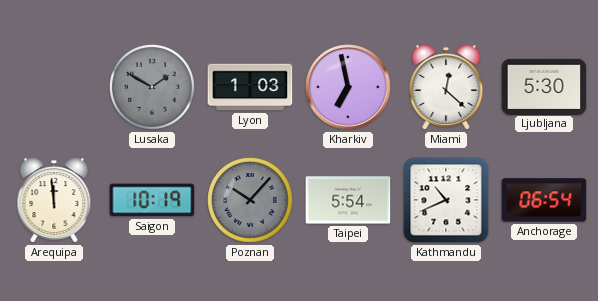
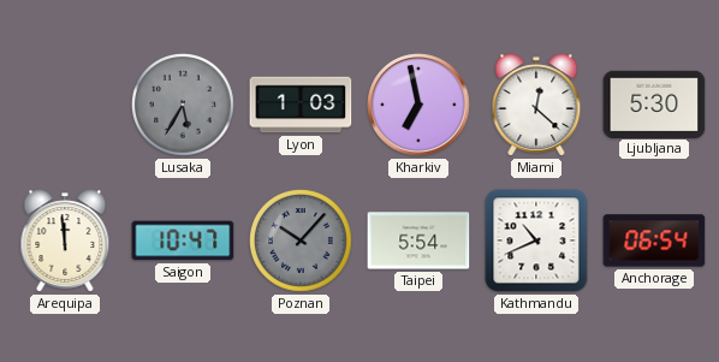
Lusaka: 1:50 -> 5:35 (184, 106)
Saigon: 10:19 -> 10:47 (183, 241)
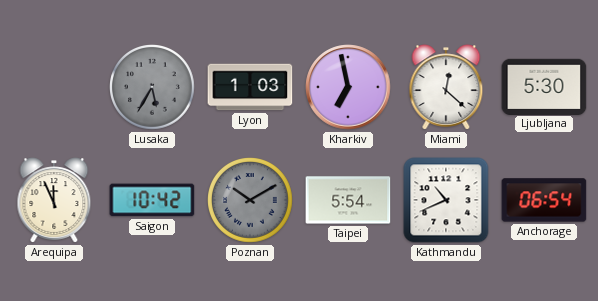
Arequipa: 11:59 -> 11:56 (54, 200)
Saigon: 10:47 -> 10:42 (152, 200)
Poznan: 10:07 -> 10:10 (251, 201)
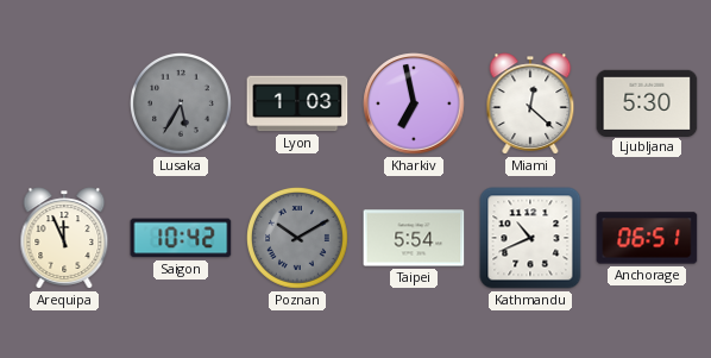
Anchorage: 06:54 -> 06:51 (647, 238)
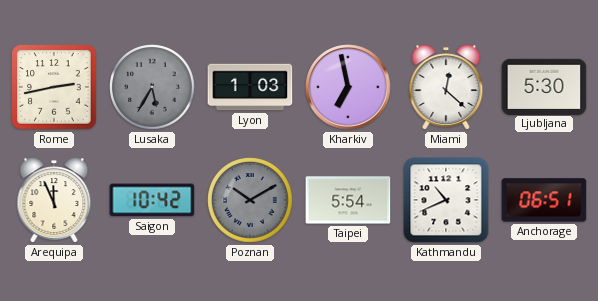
Rome: none -> 2:43 (54, 87)
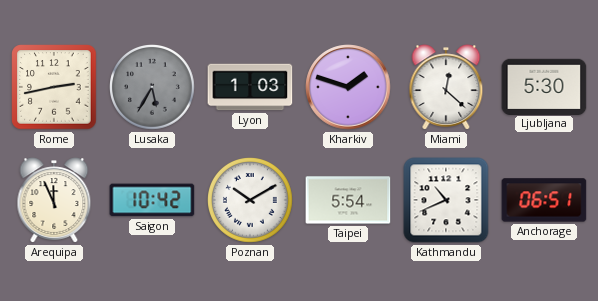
Kharkiv: 6:58 -> 1:48 (348, 87)
Poznan dial: grey -> white (251, 201)
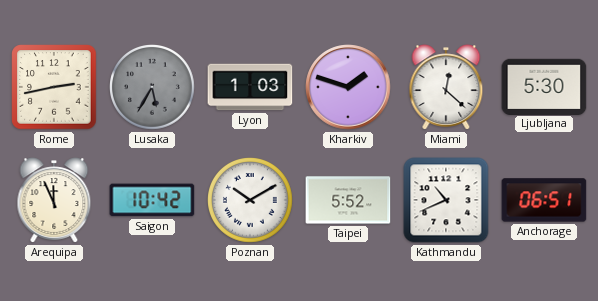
Taipei: 5:54 -> 5:52 (348, 200)
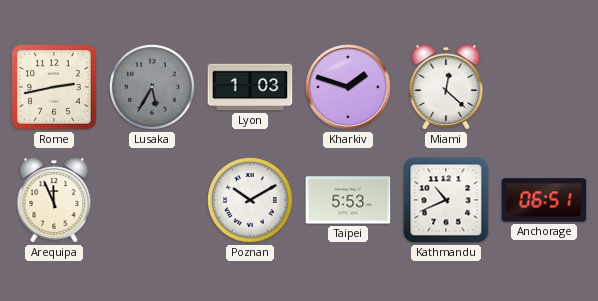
Ljubljana: 5:30 -> none (544, 86)
Saigon: 10:42 -> none (152, 200)
Taipei: 5:52 -> 5:53 (348, 200)
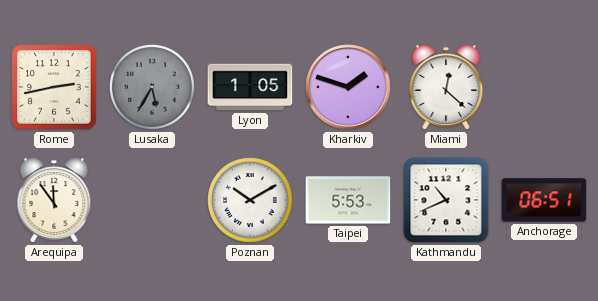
Lyon: 1:03 -> 1:05 (250, 87)
Arequipa: 11:56 -> 11:54 (54, 200)
